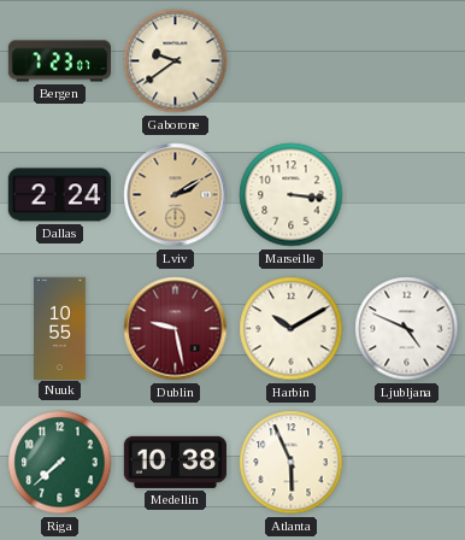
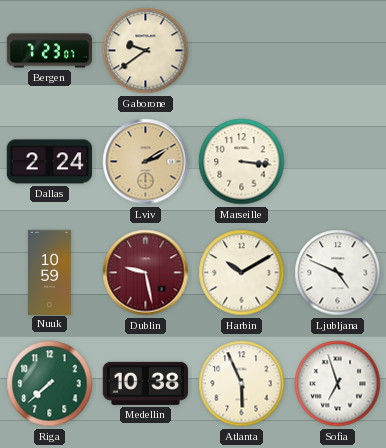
Nuuk: 10:55 -> 10:59 (50, 272)
Sofia: none -> 6:57 (338, 384)
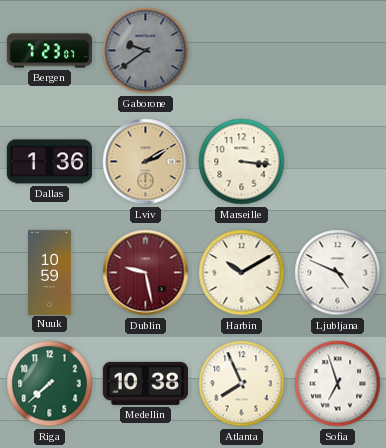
Gaborone dial: cream -> grey (146, 51)
Dallas: 2:24 -> 1:36 (49, 162)
Atlanta: 5:56 -> 7:56 (242, 384)
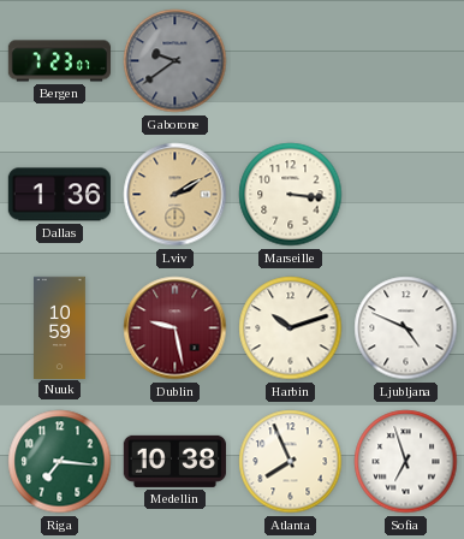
Harbin: 10:10 -> 10:12 (291, 328)
Riga: 7:38 -> 7:16 (60, 462)
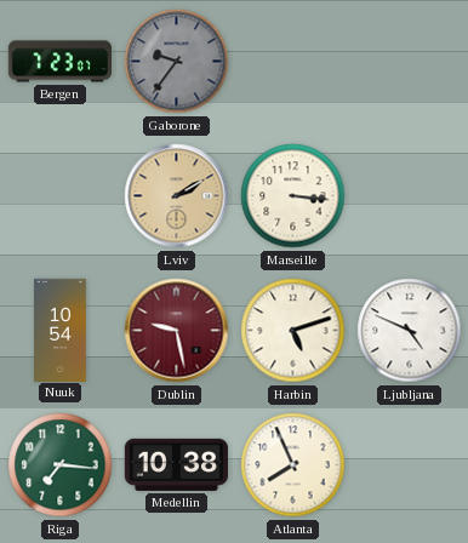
Gaborone: 9:39 -> 9:36 (177, 62)
Dallas: 1:36 -> none (59, 195)
Nuuk: 10:59 -> 10:54 (61, 330)
Harbin: 10:12 -> 5:12 (293, 331)
Sofia: 6:57 -> none (406, 462)
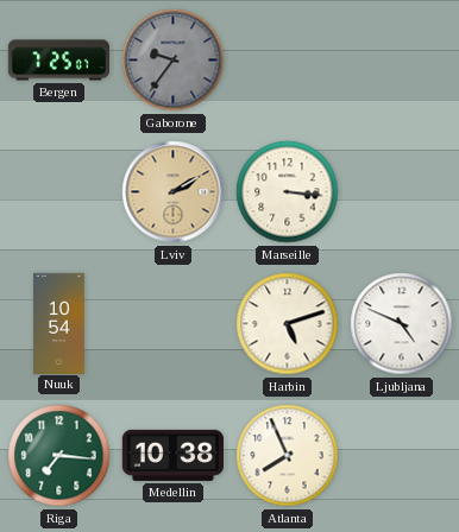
Bergen: 7:23 -> 7:25 (58, 61)
Dublin: 9:28 -> none (177, 331)
